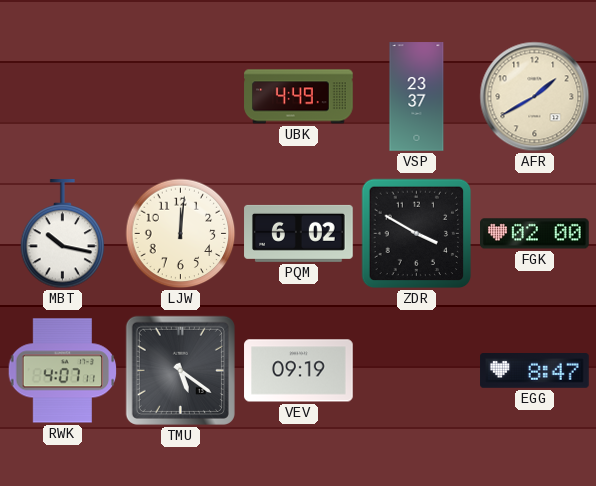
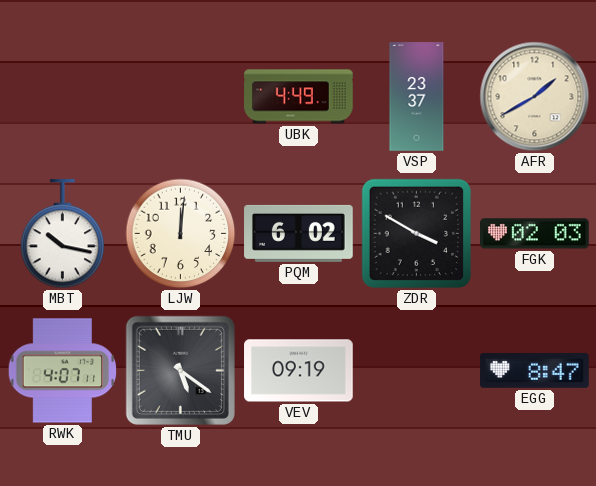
FGK: 02:00 -> 02:03 (535, 234)
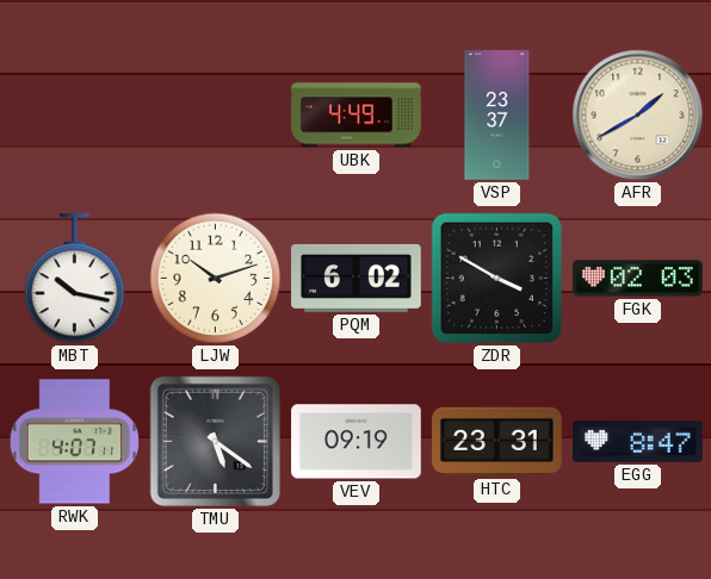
LJW: 12:01 -> 10:12 (216, 279)
HTC: none -> 23:31 (497, 442)
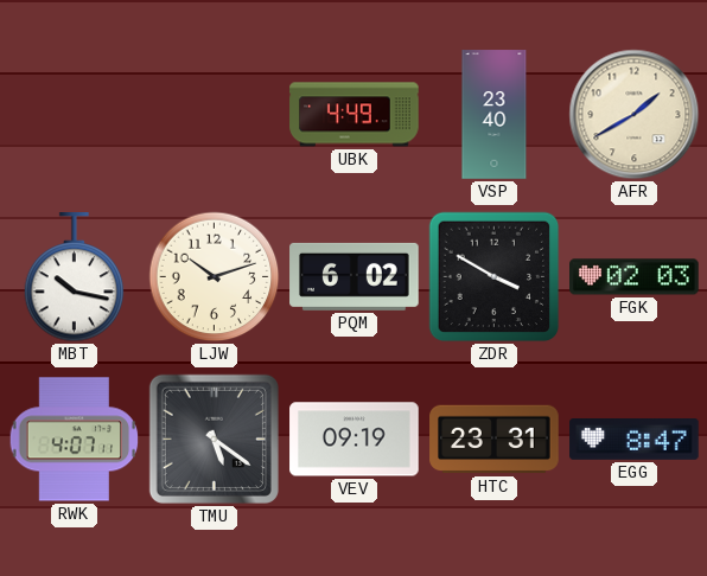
VSP: 23:37 -> 23:40 (495, 115)
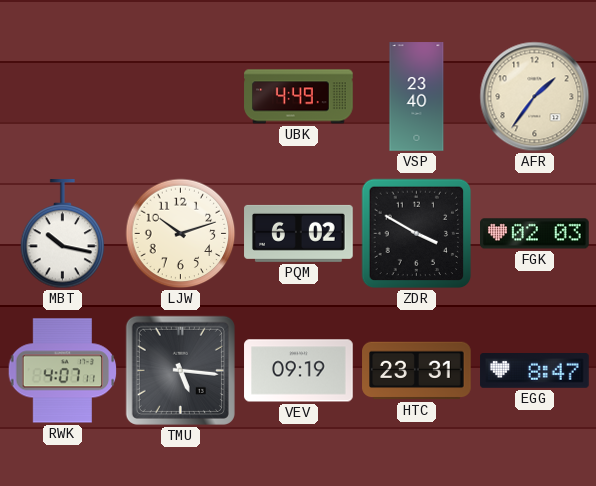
AFR: 1:40 -> 1:36 (535, 97)
TMU: 5:21 -> 5:16 (180, 370)
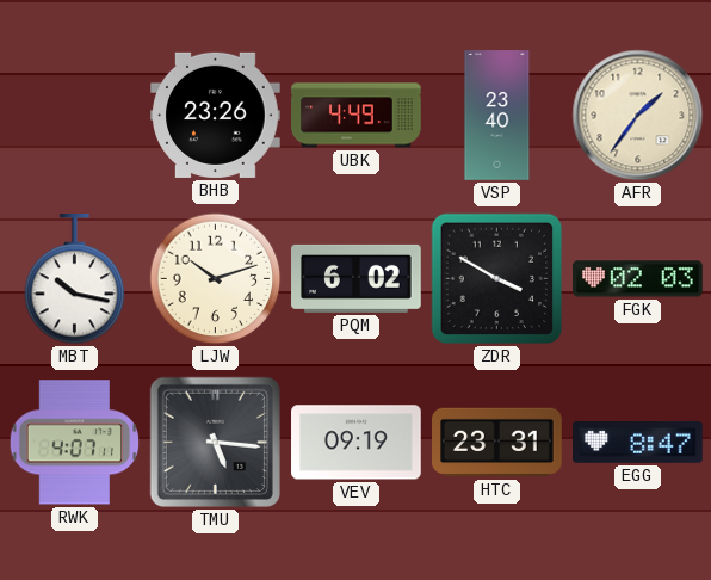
BHB: none -> 23:26 (216, 115)
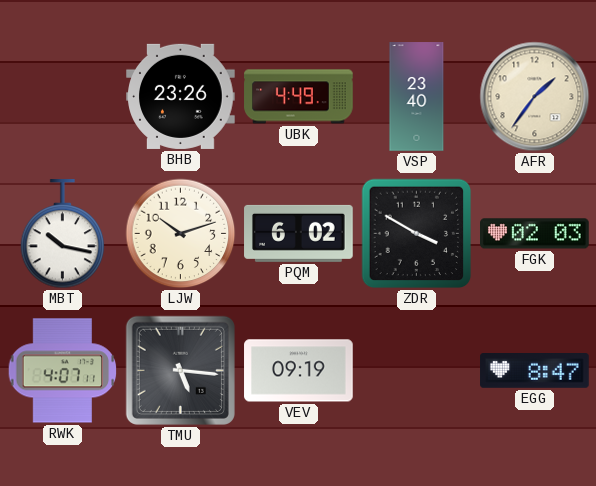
HTC: 23:31 -> none (497, 443)
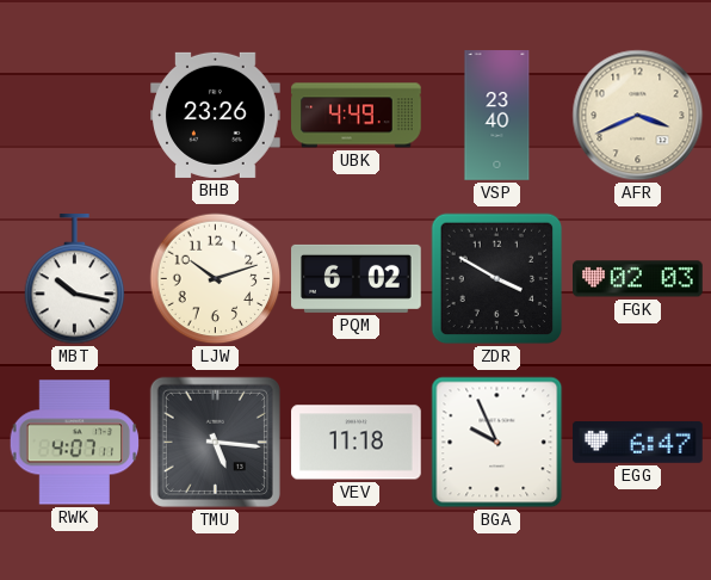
AFR: 1:36 -> 3:41 (638, 116)
VEV: 09:19 -> 11:18 (357, 443)
BGA: none -> 9:56 (497, 443)
EGG: 8:47 -> 6:47 (638, 443)
